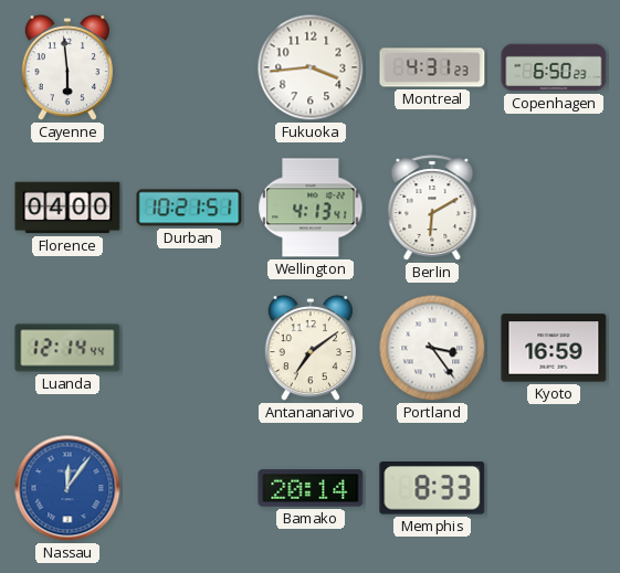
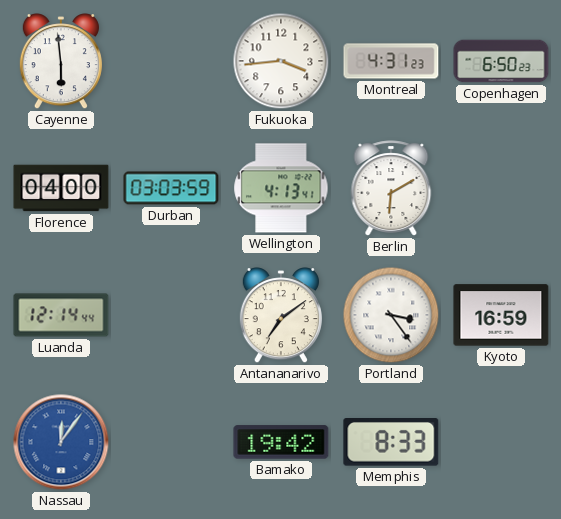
Durban: 10:21 -> 03:03 (171, 188)
Bamako: 20:14 -> 19:42 (281, 442)
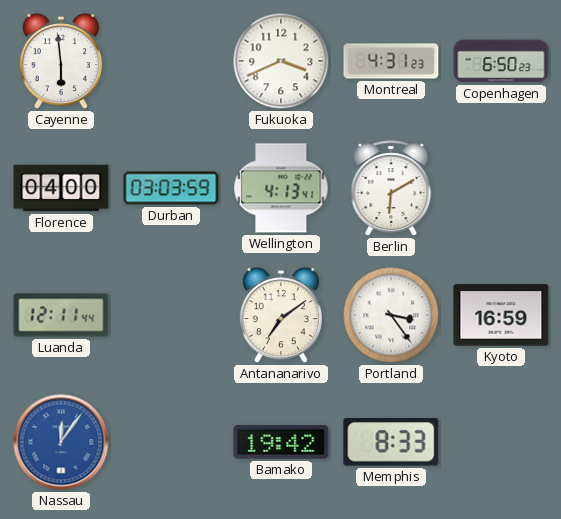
Fukuoka: 3:44 -> 3:41 (281, 61)
Luanda: 12:14 -> 12:11 (61, 315)
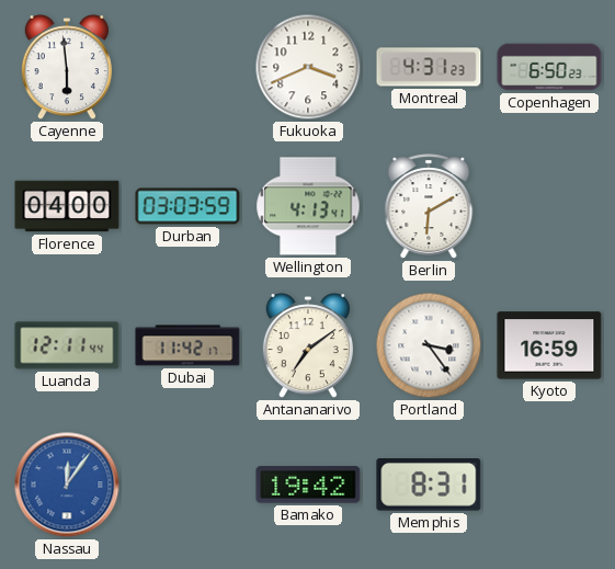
Dubai: none -> 11:42 (187, 345)
Memphis: 8:33 -> 8:31 (429, 486)
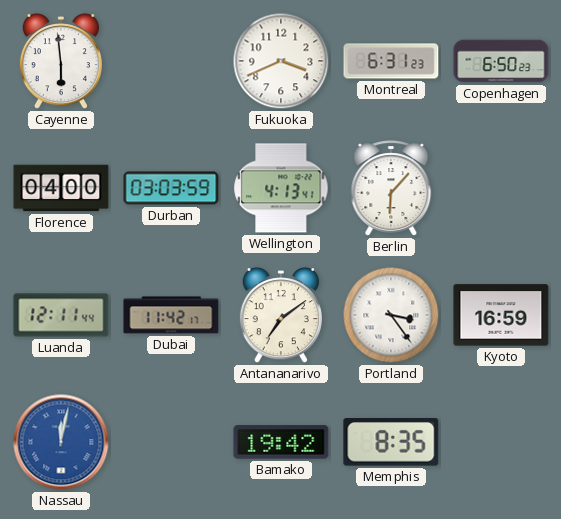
Montreal: 4:31 -> 6:31 (391, 61)
Berlin: 6:10 -> 6:07 (391, 188)
Nassau: 12:06 -> 12:02 (61, 442)
Memphis: 8:31 -> 8:35 (391, 443)
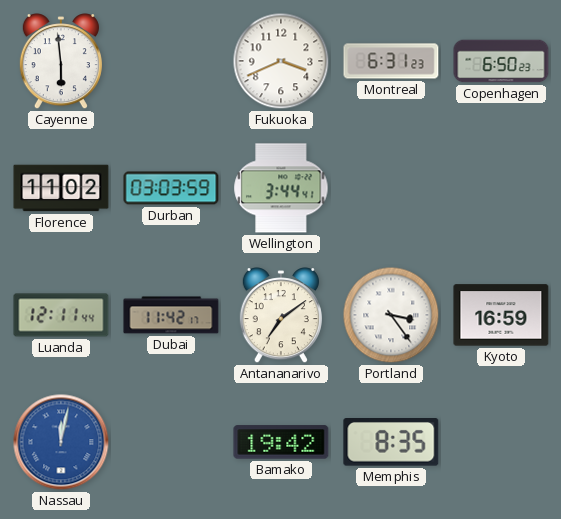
Florence: 04:00 -> 11:02 (61, 188)
Wellington: 4:13 -> 3:44 (281, 188)
Berlin: 6:07 -> none (391, 188)
